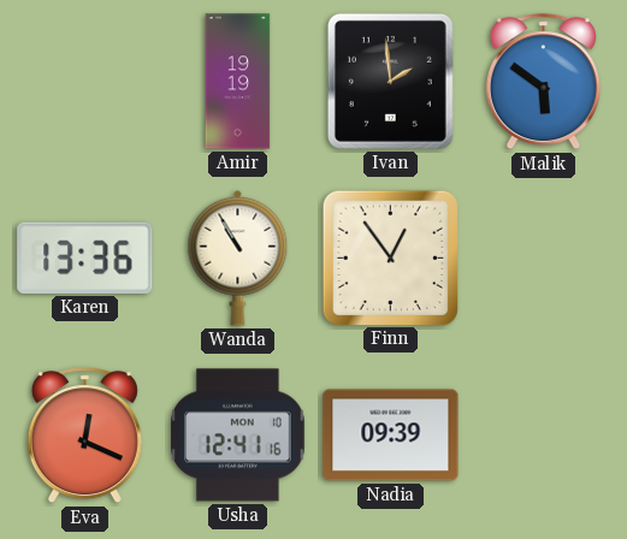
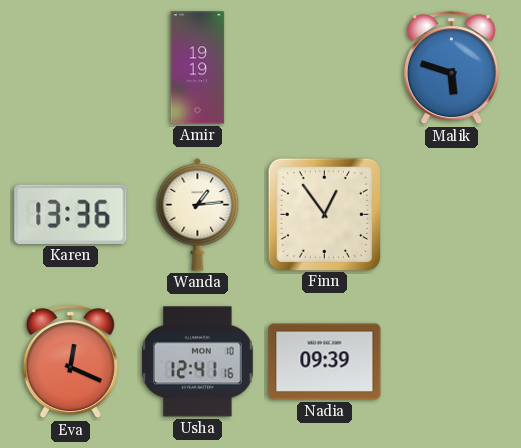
Ivan: 1:59 -> none (390, 81)
Malik: 5:51 -> 5:48 (451, 68)
Wanda: 10:55 -> 1:14 (198, 214)
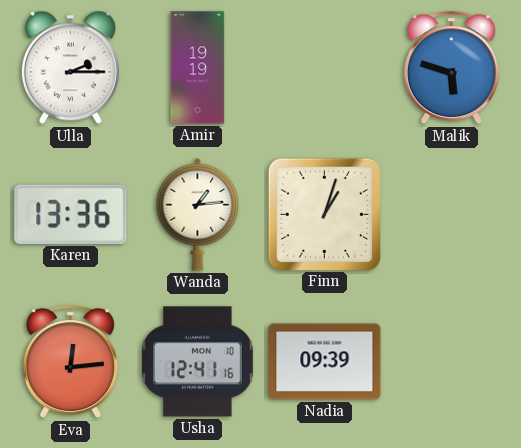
Ulla: none -> 2:15 (70, 68)
Finn: 12:54 -> 1:03 (324, 214)
Eva: 12:19 -> 12:14 (70, 362)
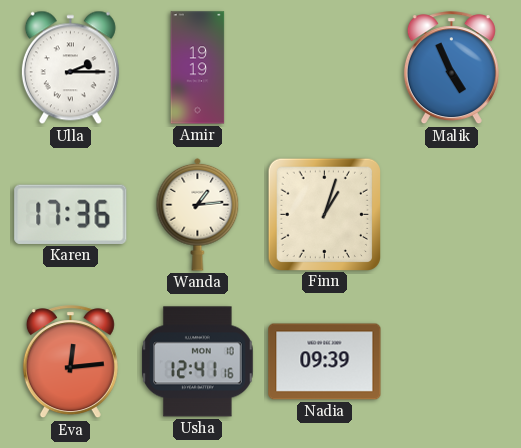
Malik: 5:48 -> 4:56 (451, 68)
Karen: 13:36 -> 17:36 (71, 214)
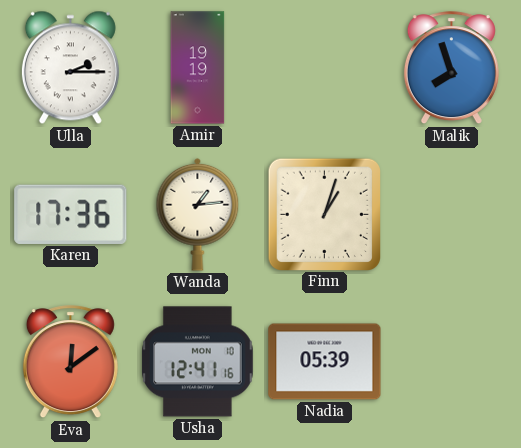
Malik: 4:56 -> 7:57 (451, 68)
Eva: 12:14 -> 12:09 (70, 362)
Nadia: 09:39 -> 05:39 (325, 362)
